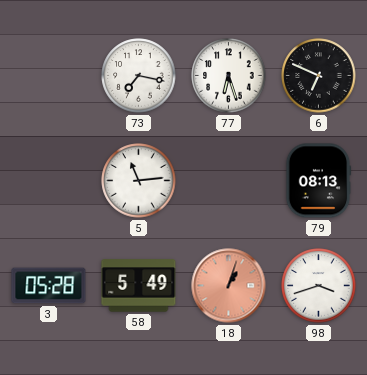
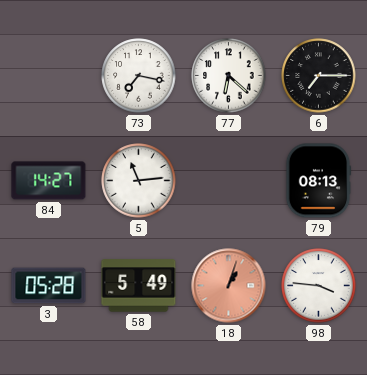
77: 6:27 -> 6:22 (229, 76)
6: 6:49 -> 7:15 (319, 76)
84: none -> 14:27 (49, 181)
98: 3:42 -> 3:46 (319, 286)
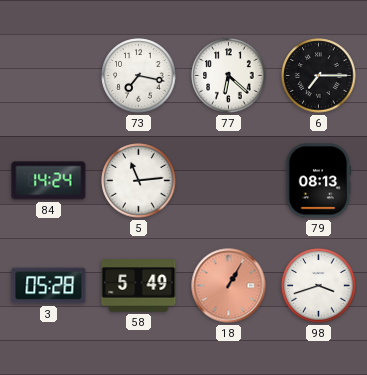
84: 14:27 -> 14:24 (49, 181)
18: 1:03 -> 1:05 (229, 286)
98: 3:46 -> 3:42 (319, 286)
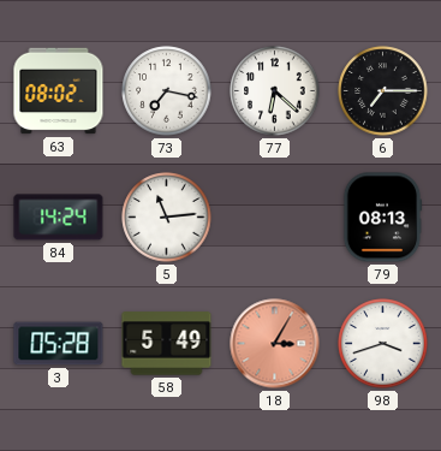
63: none -> 08:02 (59, 91)
18: 1:05 -> 3:05 (275, 344)
